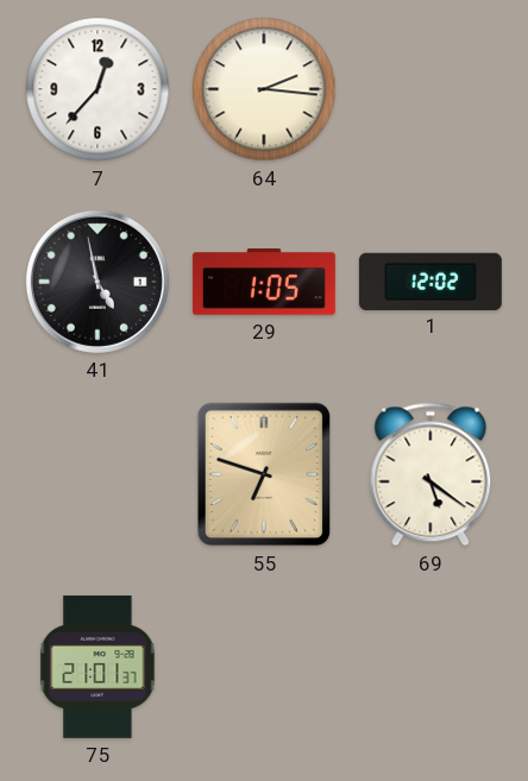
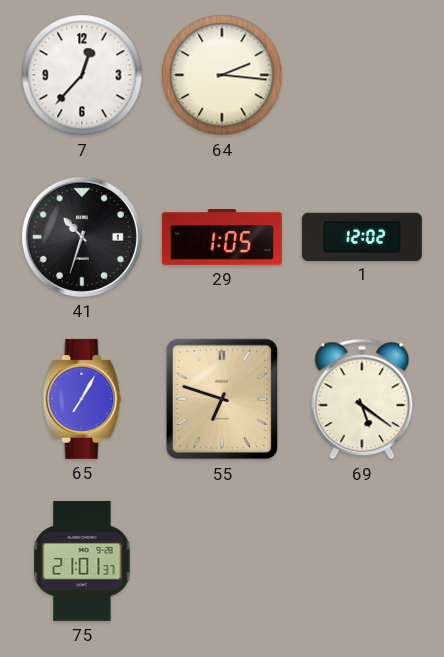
41: 4:58 -> 10:33 (82, 237)
65: none -> 7:05 (82, 399)
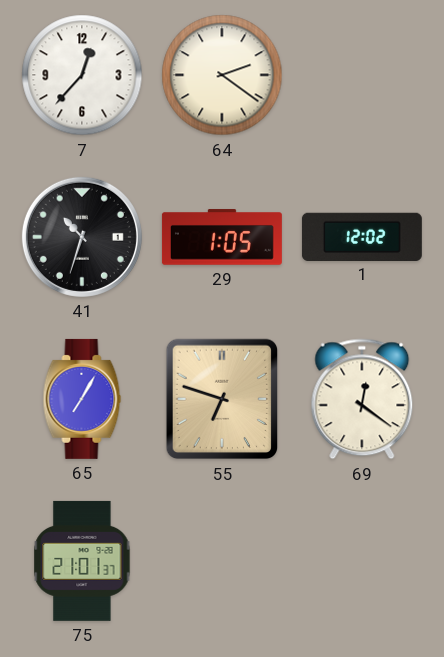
64: 2:16 -> 2:21 (222, 75)
69: 5:21 -> 12:21 (362, 399)
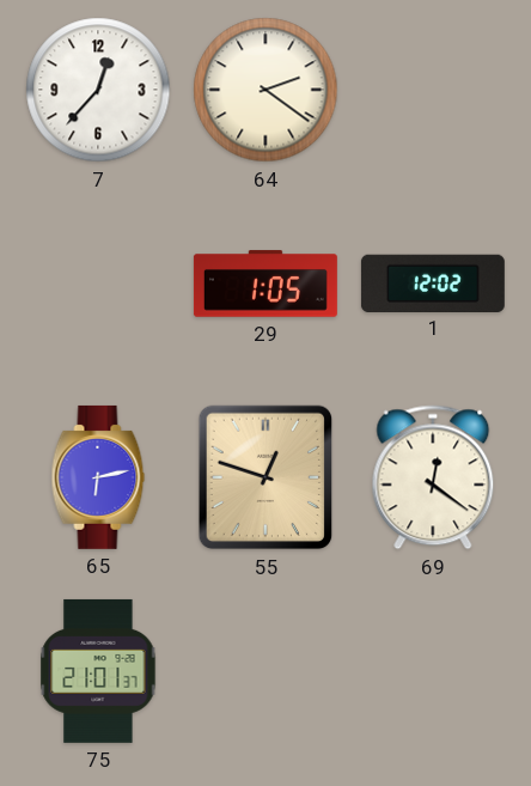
41: 10:33 -> none (82, 237)
65: 7:05 -> 6:13 (98, 477)
55: 6:48 -> 12:48 (265, 477)
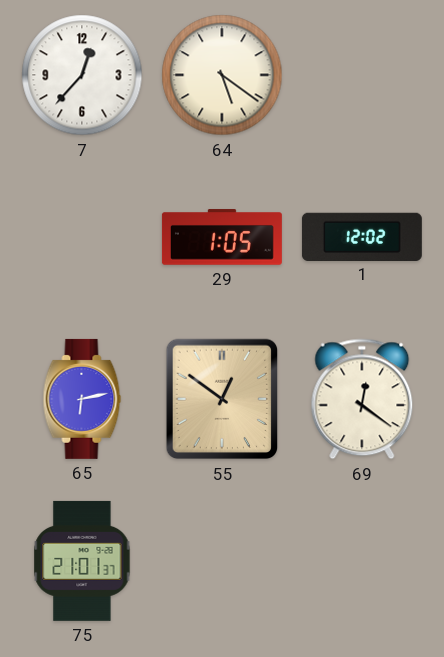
64: 2:21 -> 5:21 (222, 75)
55: 12:48 -> 12:51 (222, 399)
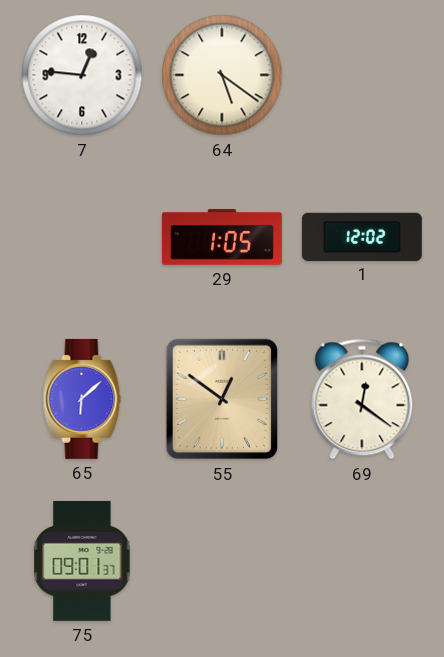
7: 12:37 -> 12:46 (82, 75)
65: 6:13 -> 6:08 (82, 399)
75: 21:01 -> 09:01 (82, 561)
